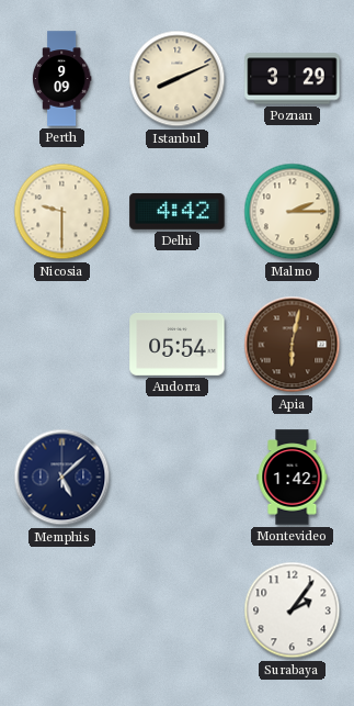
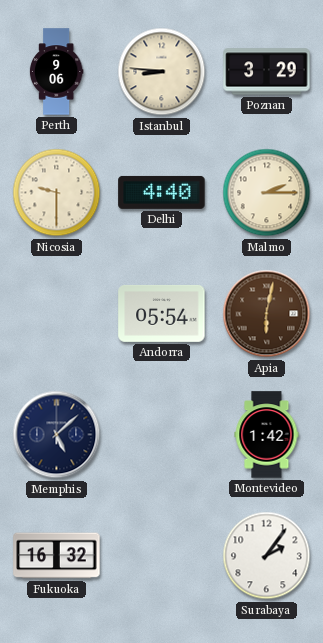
Perth: 9:09 -> 9:06 (56, 72)
Istanbul: 8:11 -> 8:46 (162, 72)
Delhi: 4:42 -> 4:40 (162, 192)
Fukuoka: none -> 16:32 (57, 556)
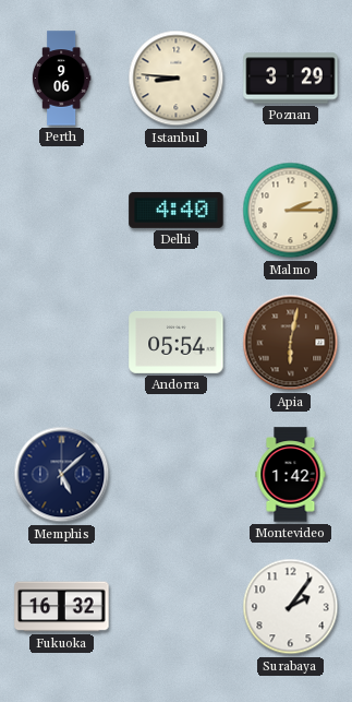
Nicosia: 9:30 -> none (57, 193)
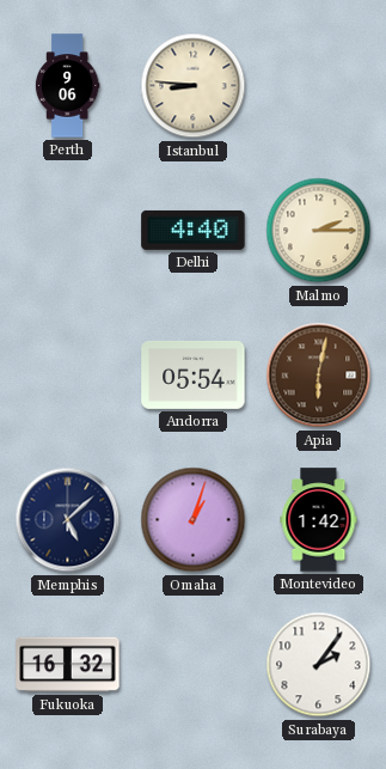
Poznan: 3:29 -> none (291, 79)
Omaha: none -> 1:03 (194, 520)
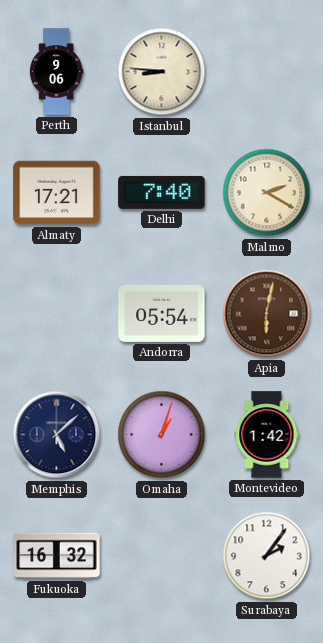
Almaty: none -> 17:21 (57, 193)
Delhi: 4:40 -> 7:40 (162, 192)
Malmo: 2:15 -> 2:20 (267, 193)
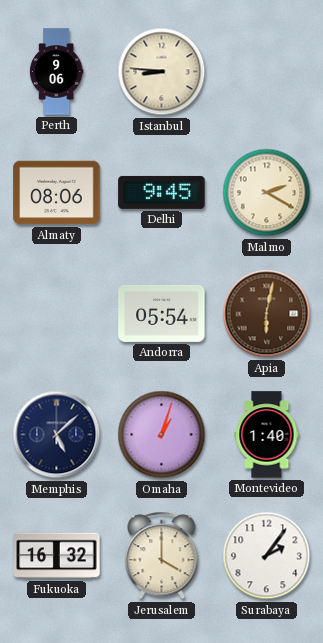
Almaty: 17:21 -> 08:06 (57, 193)
Delhi: 7:40 -> 9:45 (162, 192)
Montevideo: 1:42 -> 1:40 (267, 435)
Jerusalem: none -> 4:00 (162, 556)
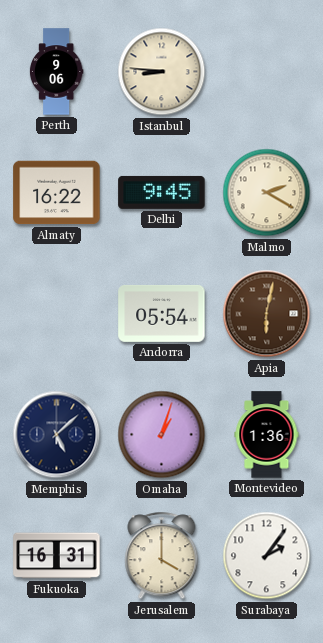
Almaty: 08:06 -> 16:22 (57, 193)
Montevideo: 1:40 -> 1:36 (267, 435)
Fukuoka: 16:32 -> 16:31 (57, 556)
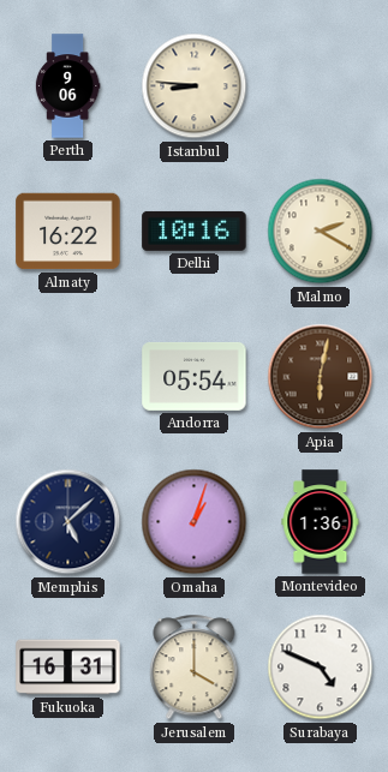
Delhi: 9:45 -> 10:16 (195, 231)
Surabaya: 2:06 -> 4:49 (321, 668)
